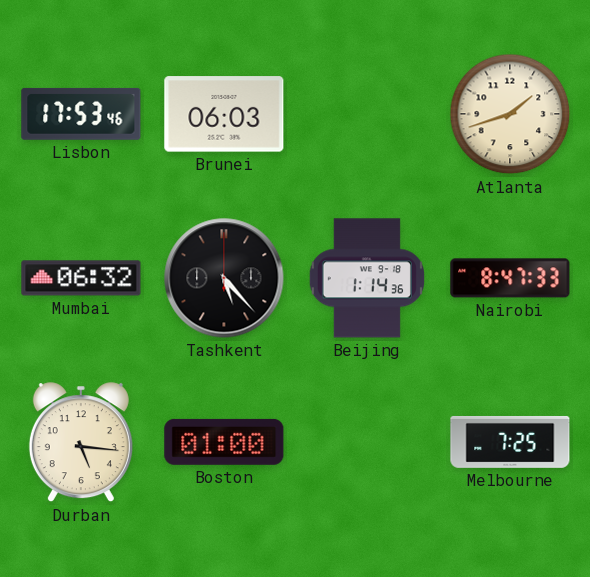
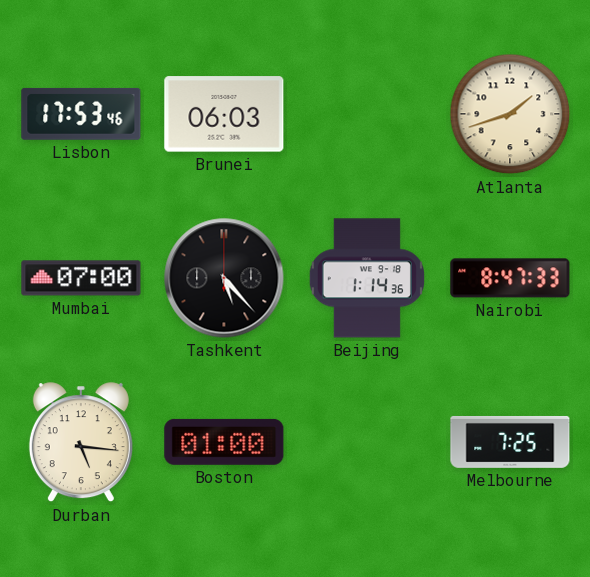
Mumbai: 06:32 -> 07:00 (81, 278)
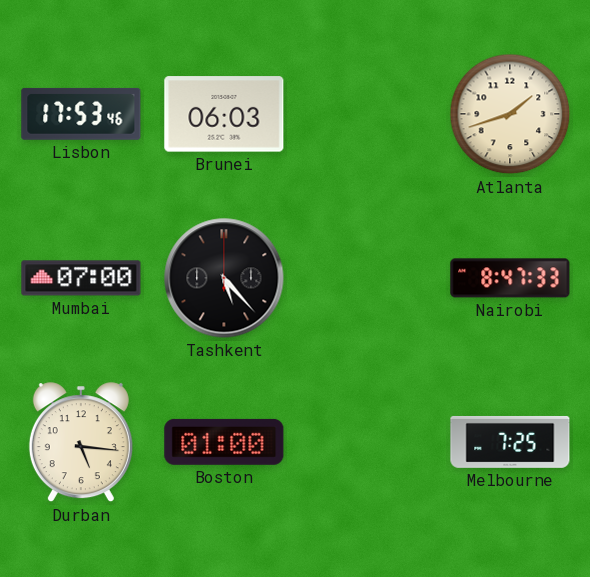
Beijing: 1:14 -> none (367, 278)
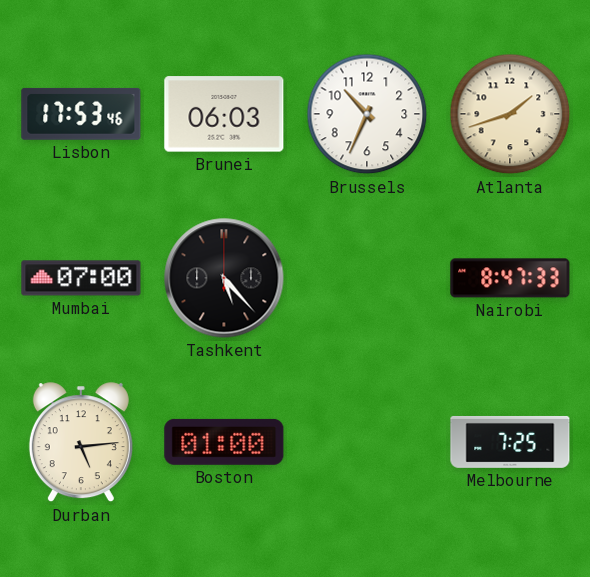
Brussels: none -> 10:34 (367, 114)
Durban: 5:16 -> 5:14 (81, 443)
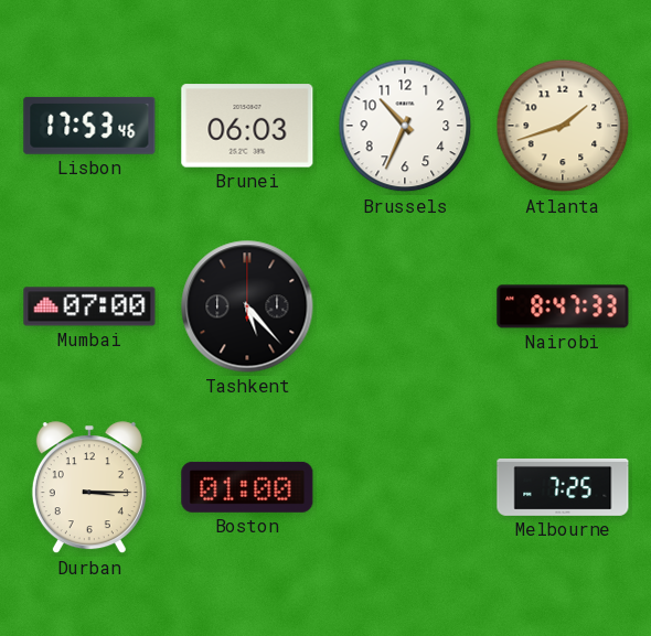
Durban: 5:14 -> 3:15 (89, 488)
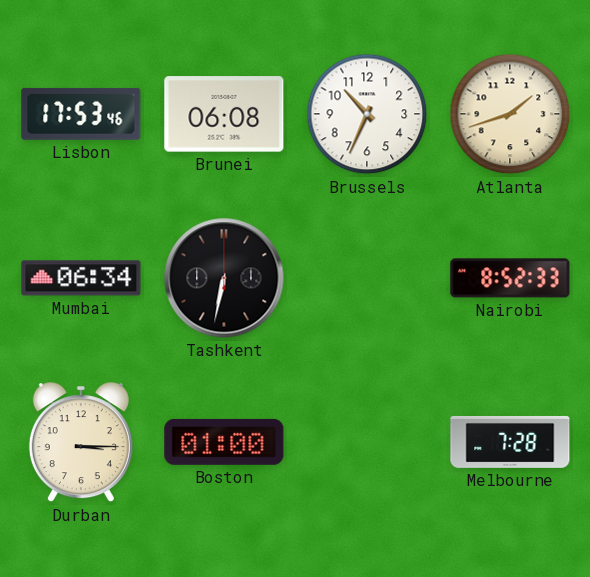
Brunei: 06:03 -> 06:08 (224, 114)
Mumbai: 07:00 -> 06:34 (81, 278)
Tashkent: 5:23 -> 6:32 (224, 278)
Nairobi: 8:47 -> 8:52 (510, 278)
Melbourne: 7:25 -> 7:28 (510, 442)
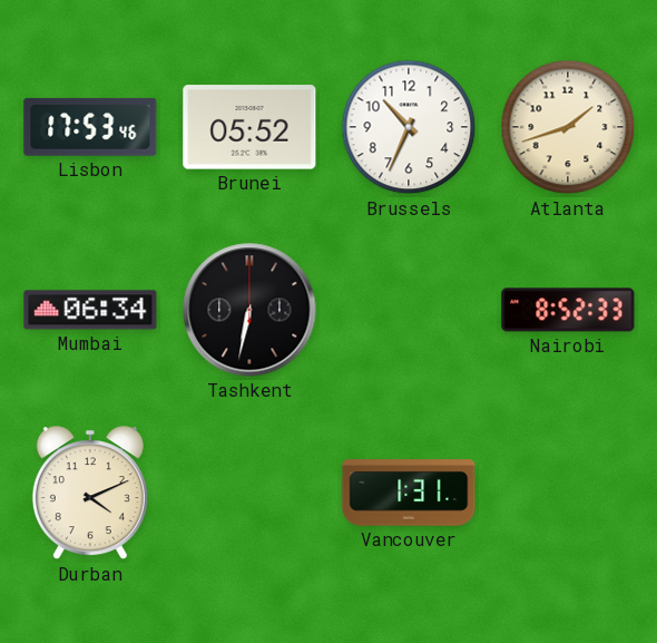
Brunei: 06:08 -> 05:52 (249, 127)
Durban: 3:15 -> 4:11 (90, 494)
Boston: 01:00 -> none (224, 442)
Vancouver: none -> 1:31 (409, 493)
Melbourne: 7:28 -> none (510, 442)
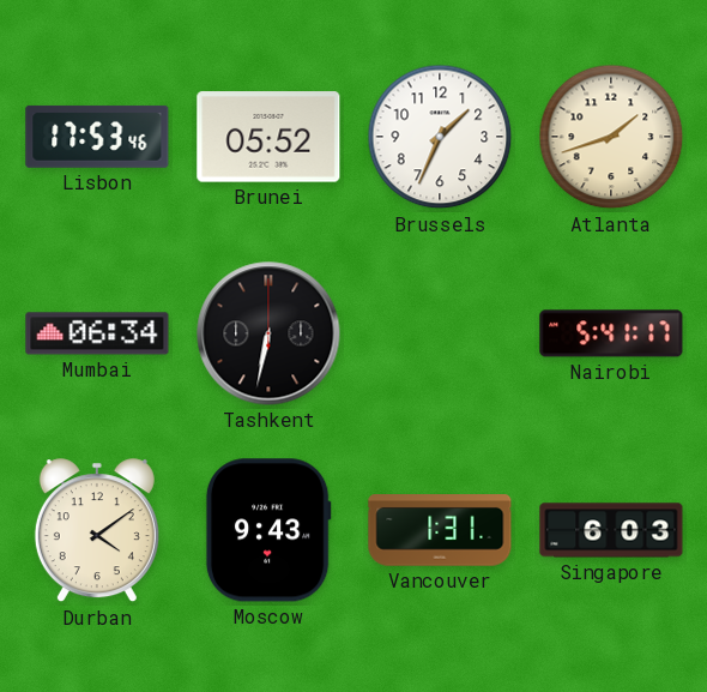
Brussels: 10:34 -> 1:34 (440, 137)
Nairobi: 8:52 -> 5:41 (611, 333)
Durban: 4:11 -> 4:09 (97, 531)
Moscow: none -> 9:43 (268, 530)
Singapore: none -> 6:03 (611, 530)
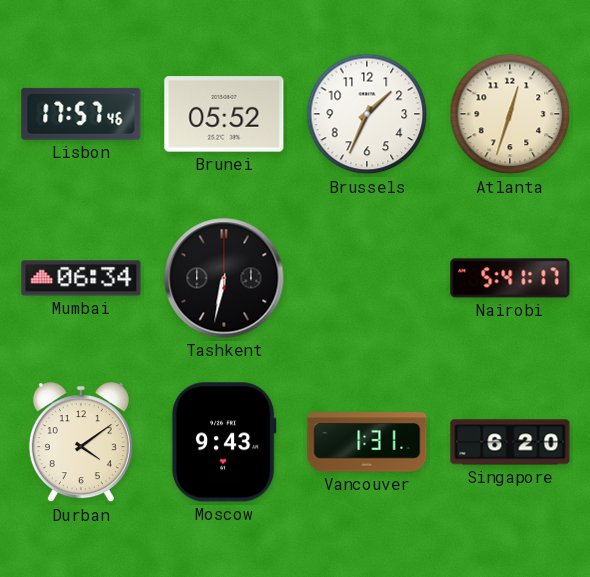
Lisbon: 17:53 -> 17:57 (81, 114)
Atlanta: 1:42 -> 12:33 (510, 114)
Singapore: 6:03 -> 6:20 (510, 442)
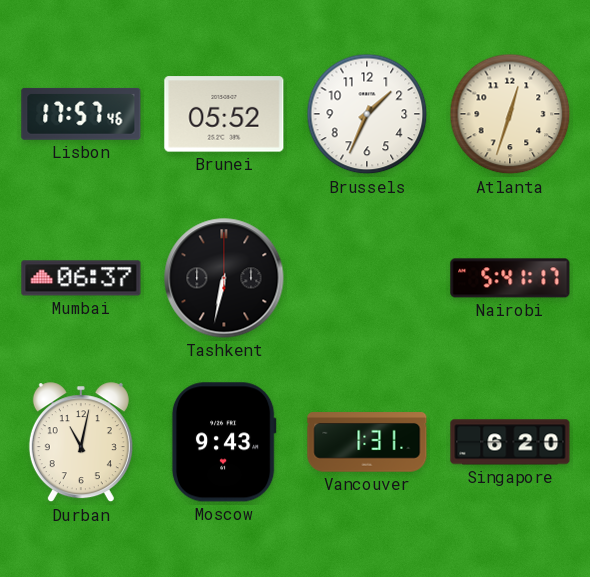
Mumbai: 06:34 -> 06:37 (81, 278)
Durban: 4:09 -> 11:02 (81, 443)
